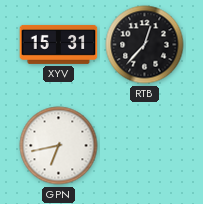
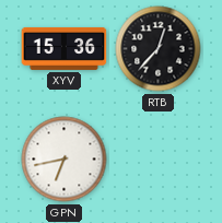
XYV: 15:31 -> 15:36 (65, 48)
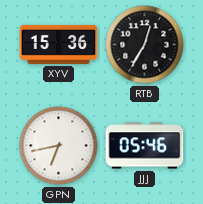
RTB: 12:37 -> 12:35 (145, 45)
JJJ: none -> 05:46 (145, 146)
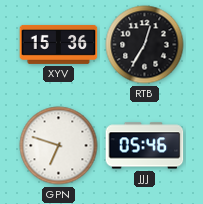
GPN: 6:43 -> 6:48 (59, 146)
